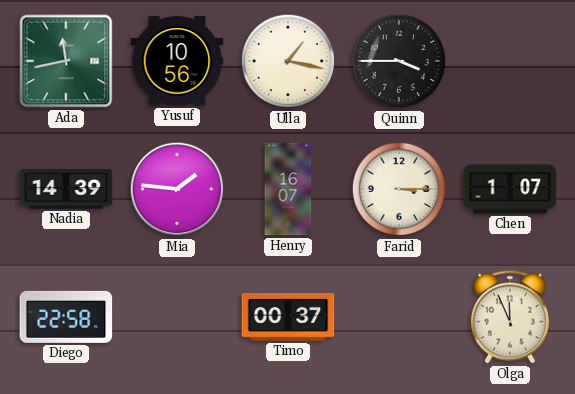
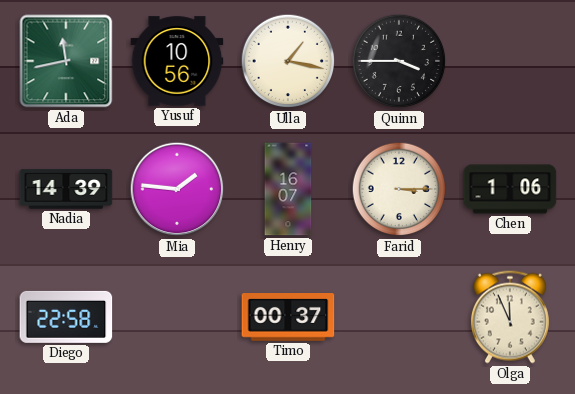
Chen: 1:07 -> 1:06 (510, 189)
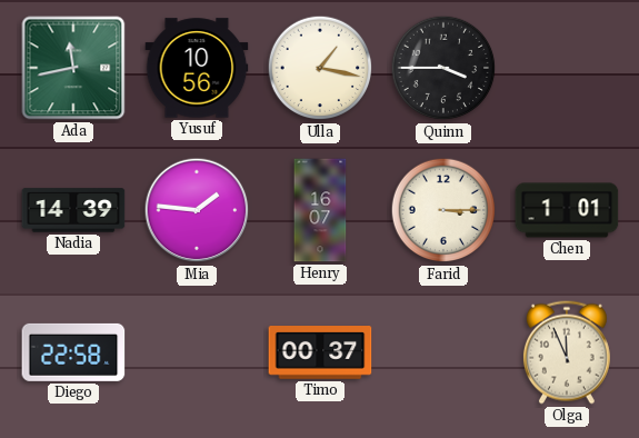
Chen: 1:06 -> 1:01 (567, 210)
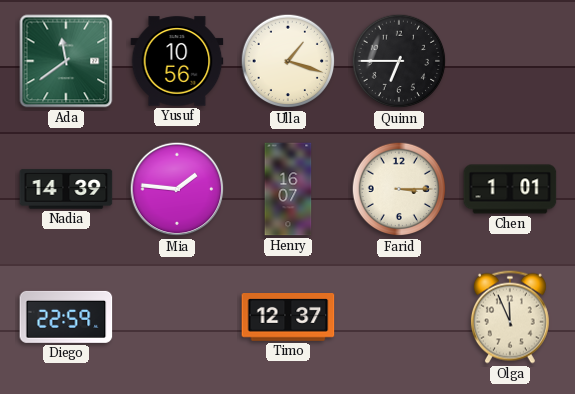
Ada: 11:43 -> 11:39 (66, 61)
Ulla: 1:17 -> 1:18 (288, 61)
Quinn: 3:45 -> 6:45 (399, 61)
Diego: 22:58 -> 22:59 (66, 317)
Timo: 00:37 -> 12:37 (288, 318)
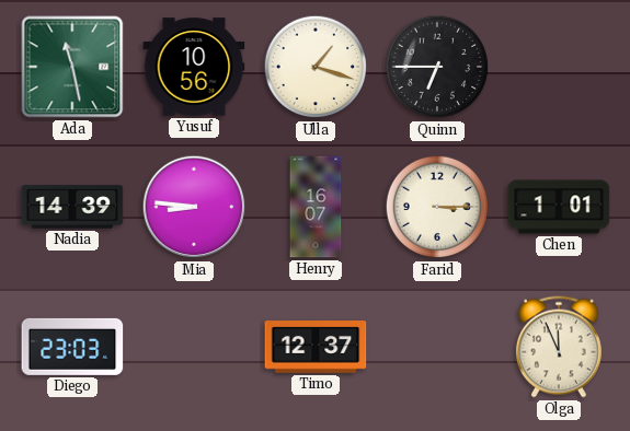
Ada: 11:39 -> 11:28 (72, 67)
Mia: 1:46 -> 8:46 (194, 207)
Diego: 22:59 -> 23:03 (72, 347)
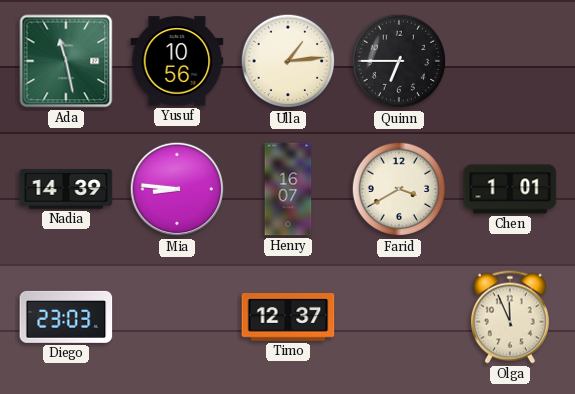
Ulla: 1:18 -> 1:14 (288, 61)
Farid: 3:15 -> 3:40 (399, 189)
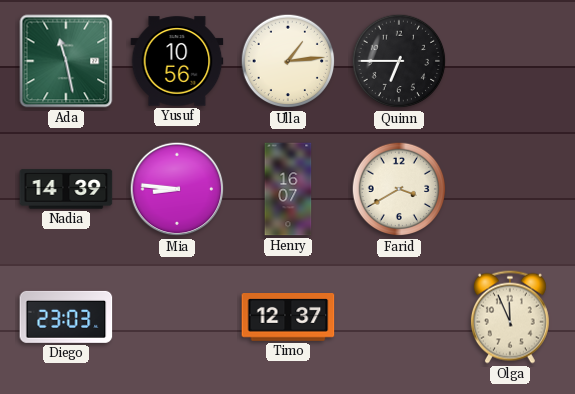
Chen: 1:01 -> none (510, 189)
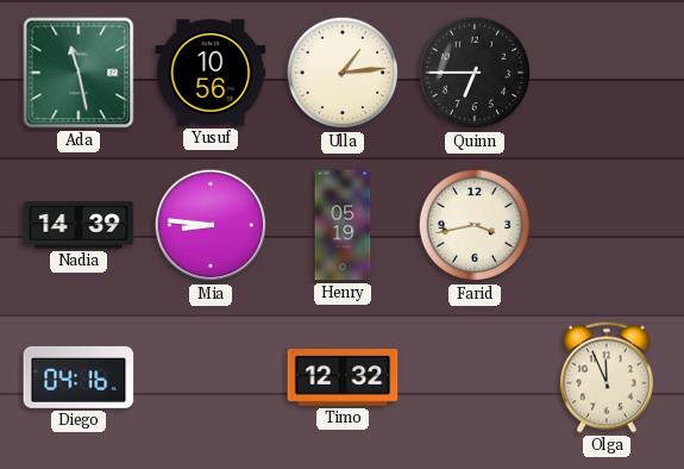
Henry: 16:07 -> 05:19 (343, 225)
Farid: 3:40 -> 3:43 (475, 225)
Diego: 23:03 -> 04:16 (79, 377)
Timo: 12:37 -> 12:32 (343, 379)
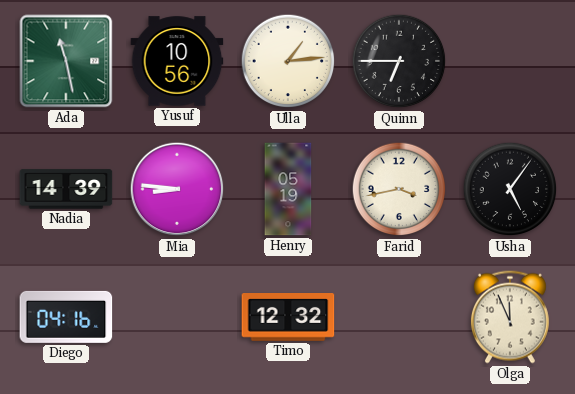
Usha: none -> 5:06 (510, 189)
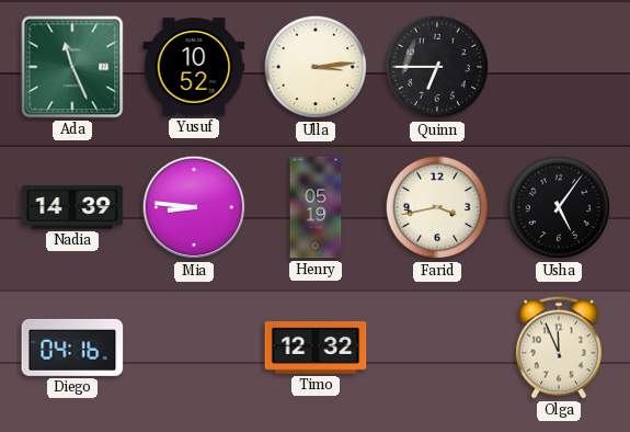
Ada: 11:28 -> 11:26 (72, 67)
Yusuf: 10:56 -> 10:52 (194, 67)
Ulla: 1:14 -> 3:14 (316, 67)
